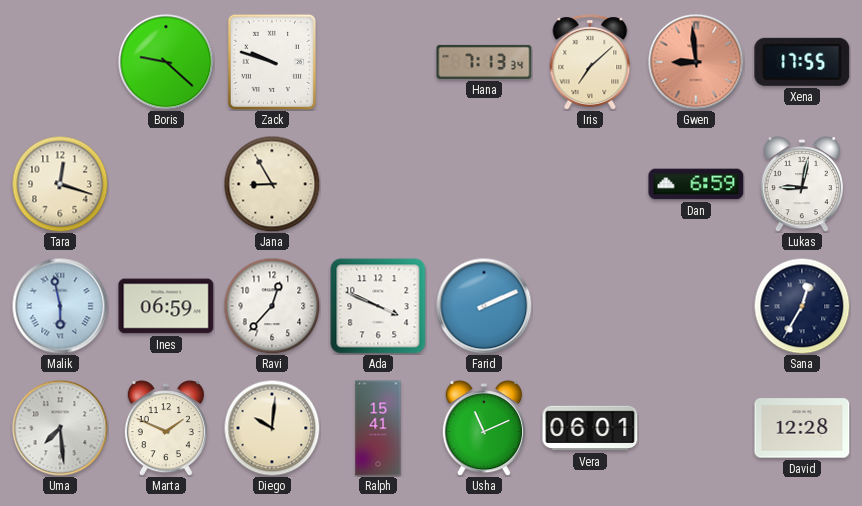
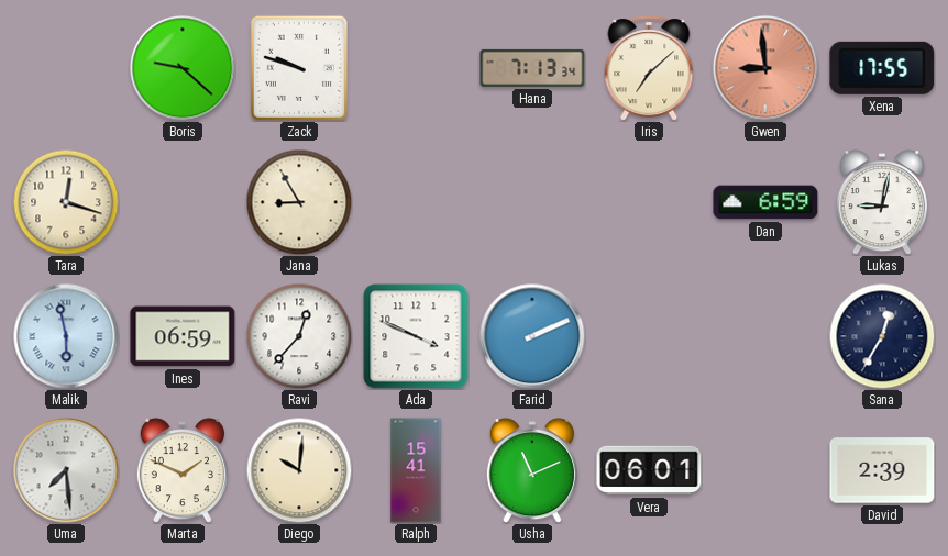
David: 12:28 -> 2:39 (882, 470)
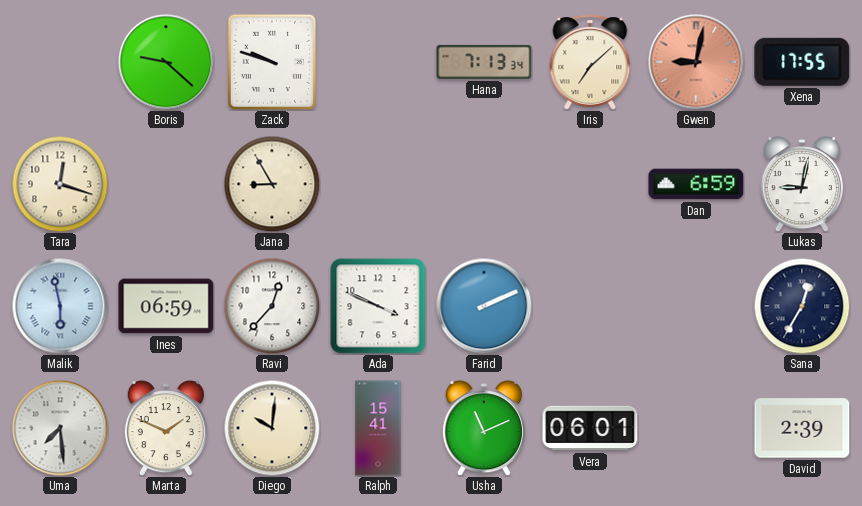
Gwen: 8:59 -> 9:02 (696, 62)
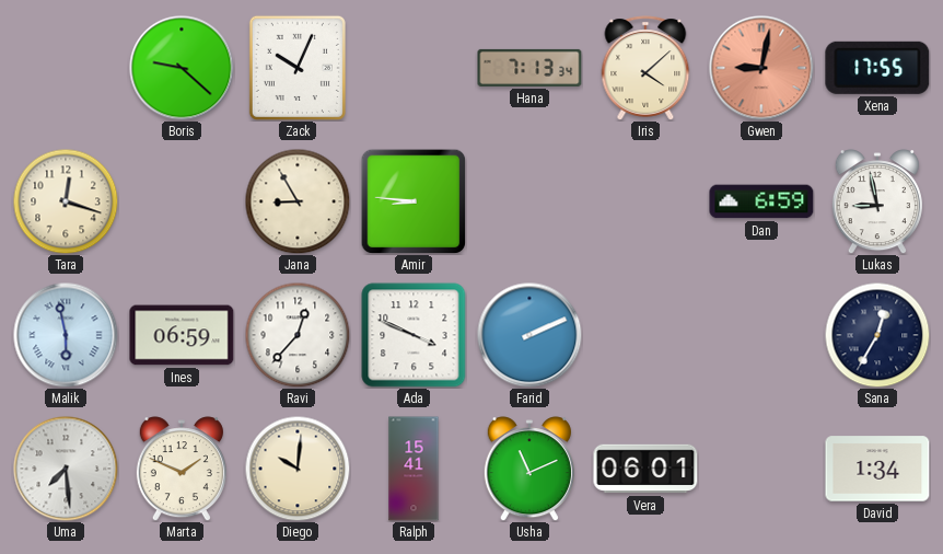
Zack: 9:48 -> 10:04 (298, 68)
Iris: 7:08 -> 4:08 (645, 68)
Amir: none -> 8:46 (414, 201)
Lukas: 9:02 -> 8:58 (877, 201)
David: 2:39 -> 1:34 (877, 469)
